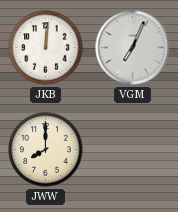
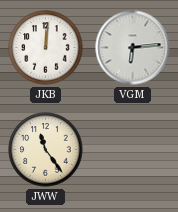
VGM: 7:04 -> 6:14 (133, 48)
JWW: 8:00 -> 11:24 (46, 150)
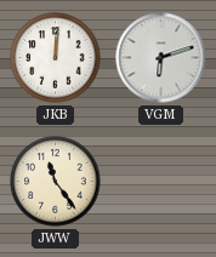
VGM: 6:14 -> 6:12 (161, 58)
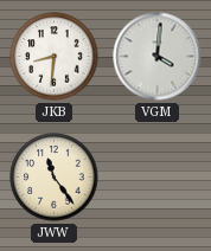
JKB: 12:01 -> 8:31 (55, 57)
VGM: 6:12 -> 4:01 (158, 57)
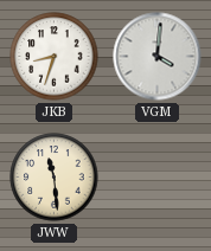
JKB: 8:31 -> 8:33 (55, 57)
JWW: 11:24 -> 11:29 (55, 178)
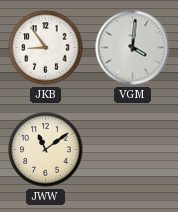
JKB: 8:33 -> 8:54 (46, 48)
JWW: 11:29 -> 11:09 (46, 150)
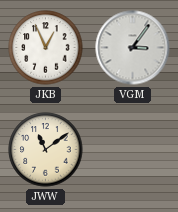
JKB: 8:54 -> 12:56 (46, 48)
VGM: 4:01 -> 3:06 (133, 48)
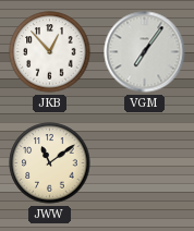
JKB: 12:56 -> 12:53 (50, 52)
VGM: 3:06 -> 7:06 (145, 52)
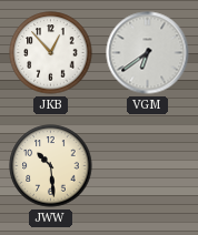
VGM: 7:06 -> 6:39 (148, 53)
JWW: 11:09 -> 10:29 (51, 166)
